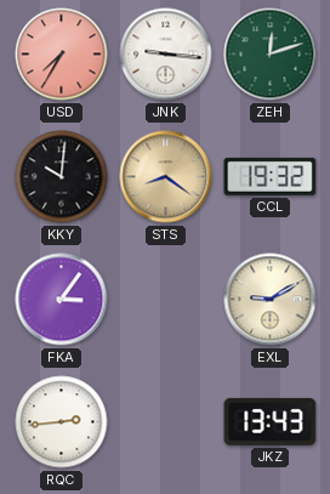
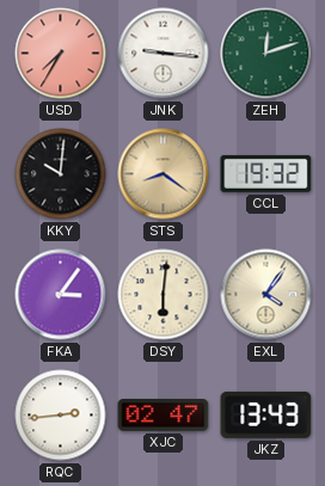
DSY: none -> 6:01 (164, 295)
EXL: 9:10 -> 4:06 (266, 295)
XJC: none -> 02:47 (164, 416)
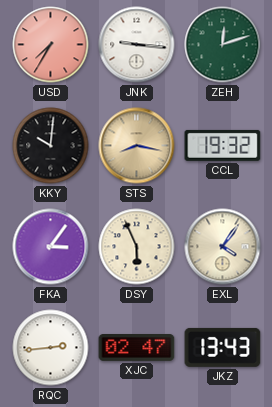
STS: 8:21 -> 8:17 (137, 146)
DSY: 6:01 -> 5:56 (137, 247)
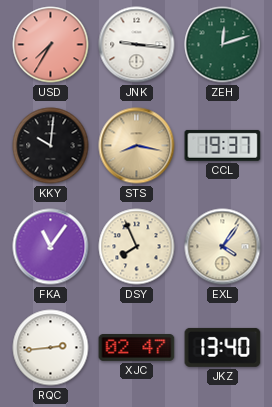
CCL: 19:32 -> 19:37 (223, 145)
FKA: 3:06 -> 11:06 (51, 247)
DSY: 5:56 -> 7:56 (137, 247)
JKZ: 13:43 -> 13:40 (223, 347)
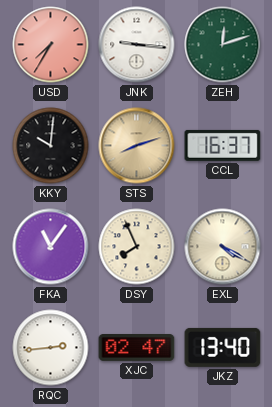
STS: 8:17 -> 8:12 (137, 146)
CCL: 19:37 -> 16:37 (223, 145)
EXL: 4:06 -> 4:20 (223, 247)
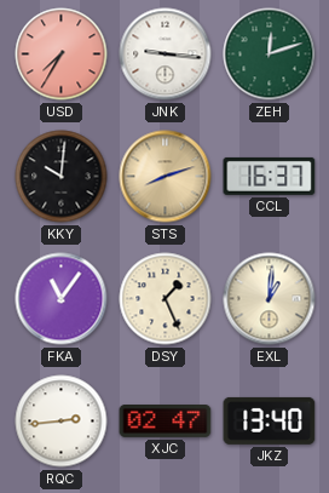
DSY: 7:56 -> 1:26 (166, 299)
EXL: 4:20 -> 1:01 (270, 299)
